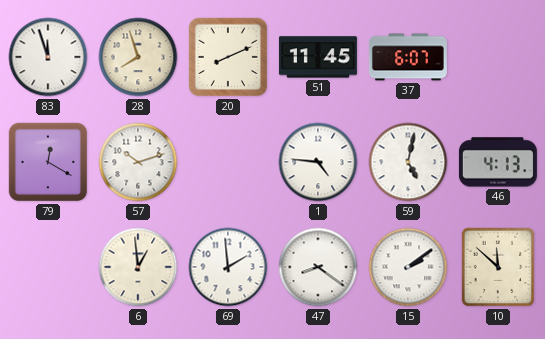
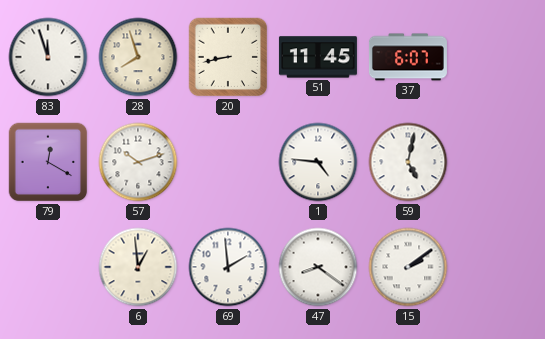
20: 8:11 -> 8:43 (228, 57)
46: 4:13 -> none (498, 162)
10: 11:52 -> none (498, 267)
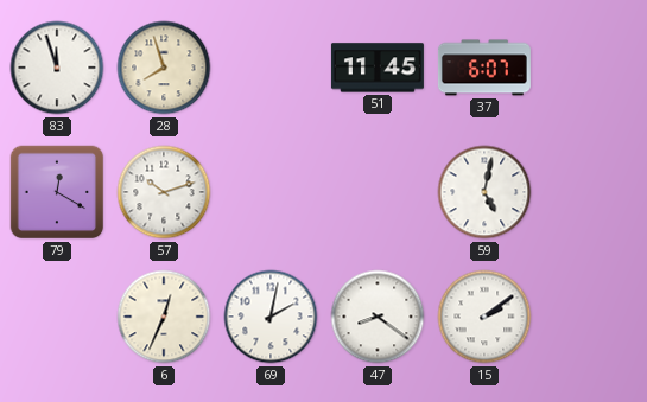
20: 8:43 -> none (228, 57)
1: 4:46 -> none (318, 162)
6: 12:59 -> 12:34 (164, 317)
69: 1:59 -> 2:02 (271, 317)
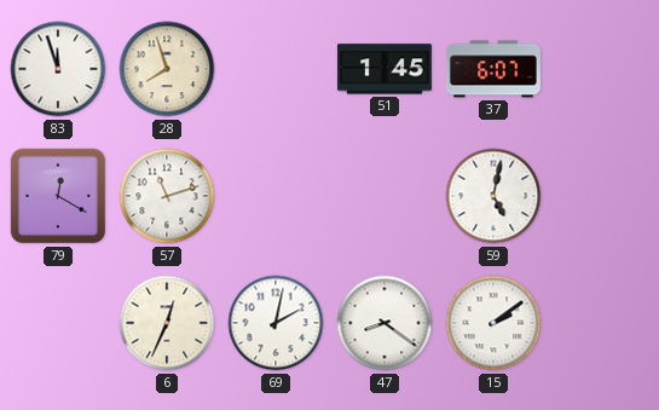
51: 11:45 -> 1:45 (385, 69)
57: 10:12 -> 11:12 (167, 196)
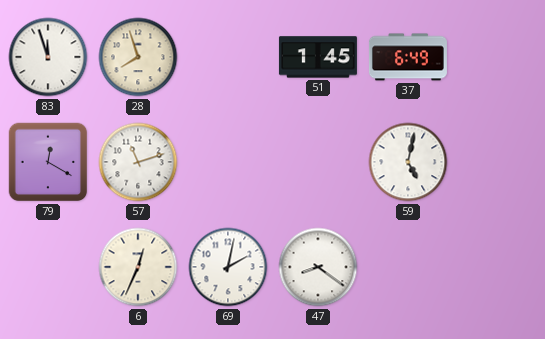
37: 6:07 -> 6:49 (408, 57)
15: 2:09 -> none (493, 323)
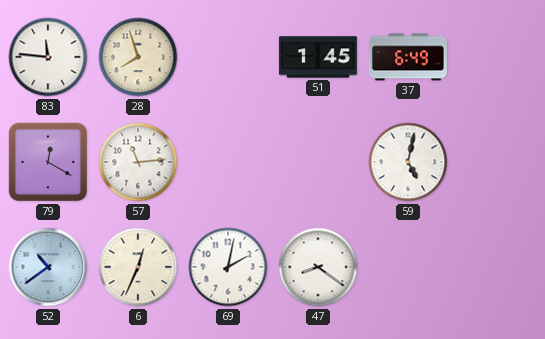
83: 11:57 -> 11:46 (48, 57)
57: 11:12 -> 11:14 (138, 162)
52: none -> 10:39 (48, 267)
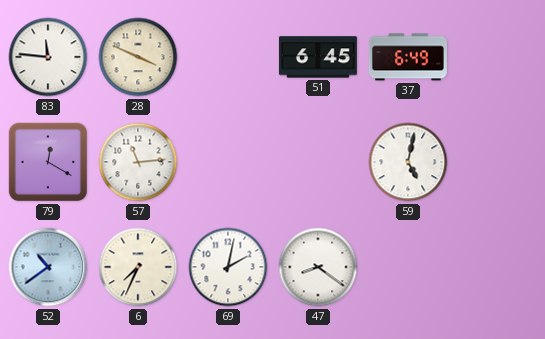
28: 7:57 -> 3:49 (138, 57)
51: 1:45 -> 6:45 (318, 57)
6: 12:34 -> 7:34 (138, 267)
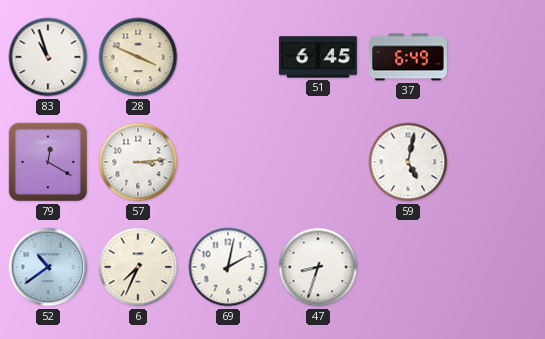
83: 11:46 -> 10:57 (48, 57)
57: 11:14 -> 3:14 (138, 162)
47: 8:21 -> 8:33 (318, 267)
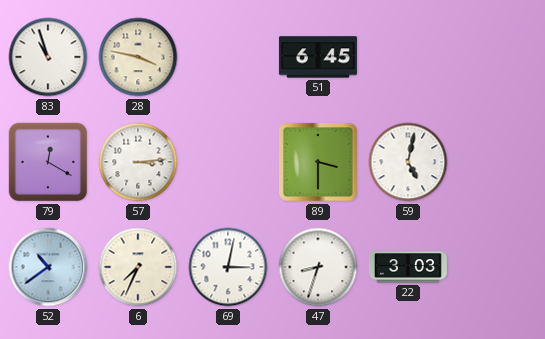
28: 3:49 -> 3:47 (138, 57)
37: 6:49 -> none (408, 57)
89: none -> 3:30 (318, 162)
69: 2:02 -> 3:02 (228, 267)
22: none -> 3:03 (408, 267)
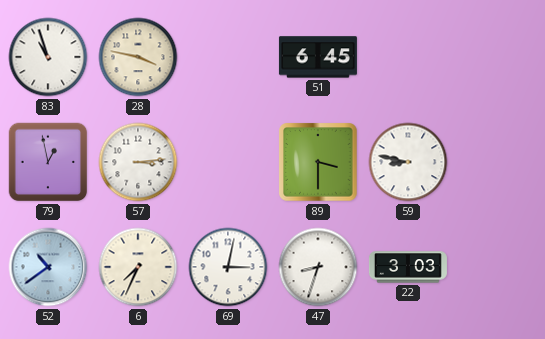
79: 12:20 -> 12:58 (48, 162)
59: 5:02 -> 8:47 (408, 162)
